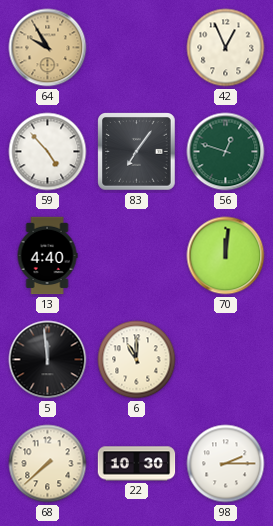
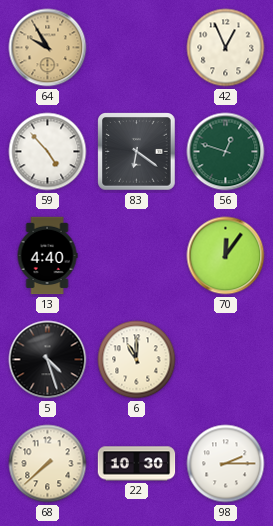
83: 7:06 -> 6:21 (137, 152)
70: 12:01 -> 12:06 (226, 256)
5: 11:59 -> 4:27 (48, 360)
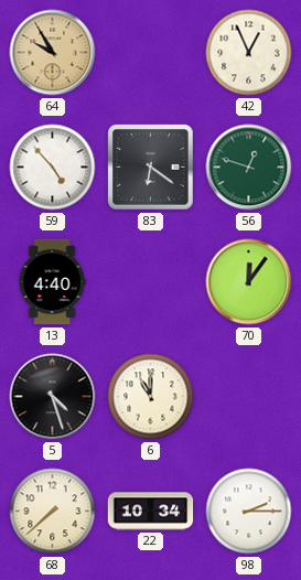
22: 10:30 -> 10:34 (151, 512)
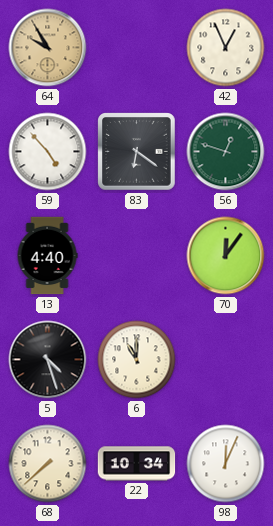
98: 2:15 -> 12:04 (226, 464)
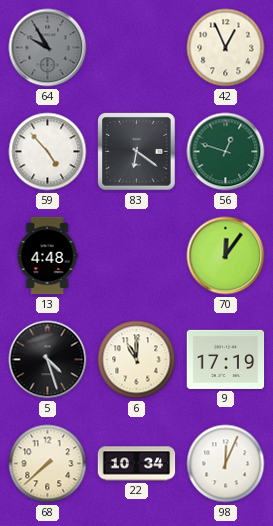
64 dial: champagne -> grey (48, 48)
13: 4:40 -> 4:48 (47, 256)
9: none -> 17:19 (226, 359)
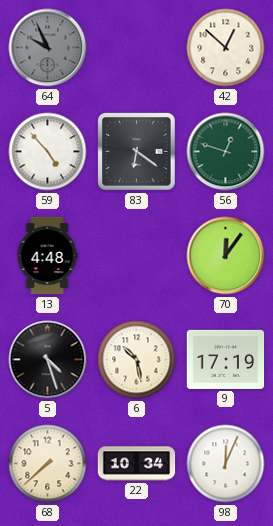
64: 9:55 -> 9:56 (48, 48)
42: 12:56 -> 12:52 (226, 48)
6: 11:00 -> 10:28 (137, 360)
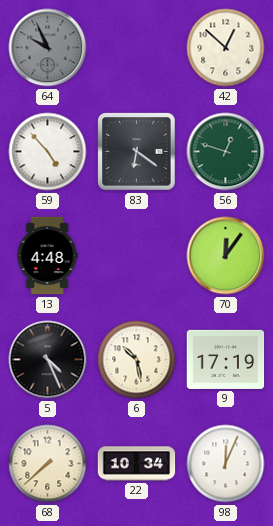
5: 4:27 -> 4:26 (48, 360)
